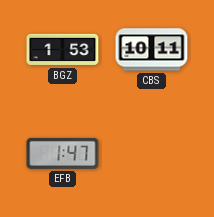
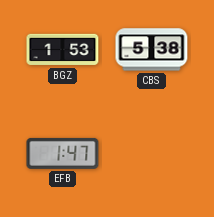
CBS: 10:11 -> 5:38 (152, 50)
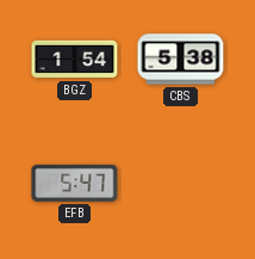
BGZ: 1:53 -> 1:54 (75, 60)
EFB: 1:47 -> 5:47 (75, 183)
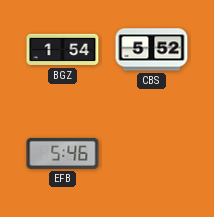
CBS: 5:38 -> 5:52 (152, 50)
EFB: 5:47 -> 5:46 (63, 153)
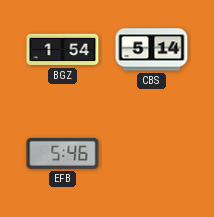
CBS: 5:52 -> 5:14 (152, 50)
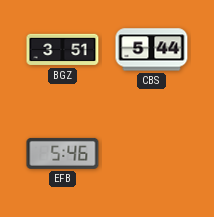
BGZ: 1:54 -> 3:51 (63, 50)
CBS: 5:14 -> 5:44 (152, 50)
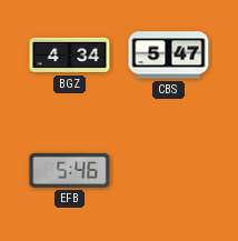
BGZ: 3:51 -> 4:34 (70, 56)
CBS: 5:44 -> 5:47 (169, 56)
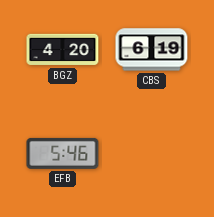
BGZ: 4:34 -> 4:20 (63, 50)
CBS: 5:47 -> 6:19 (152, 50)
